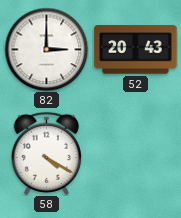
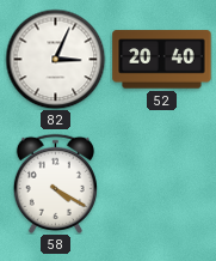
82: 3:00 -> 3:04 (55, 59)
52: 20:43 -> 20:40 (162, 60)
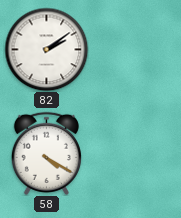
82: 3:04 -> 2:09 (46, 49)
52: 20:40 -> none (162, 60)
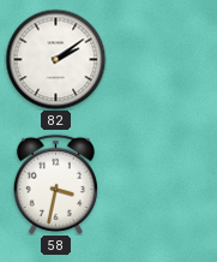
58: 4:20 -> 3:32 (55, 184)
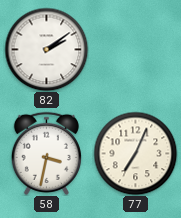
77: none -> 7:04 (135, 153)
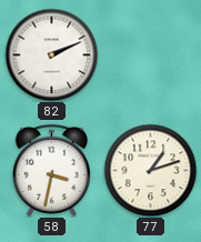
82: 2:09 -> 2:11 (51, 54)
77: 7:04 -> 1:12 (150, 170)
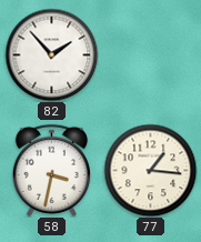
82: 2:11 -> 1:53 (51, 54)
77: 1:12 -> 1:16 (150, 170)
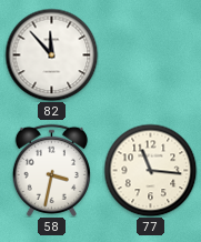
82: 1:53 -> 11:53 (51, 54)
77: 1:16 -> 11:16 (150, 170)
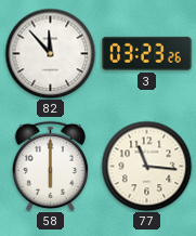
3: none -> 03:23 (147, 53)
58: 3:32 -> 6:00 (50, 166)
